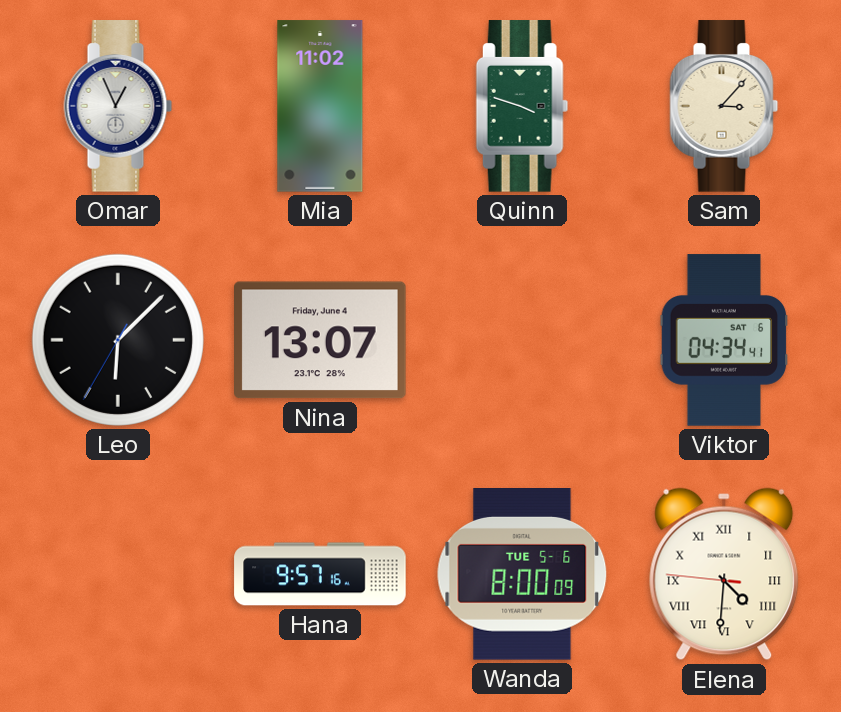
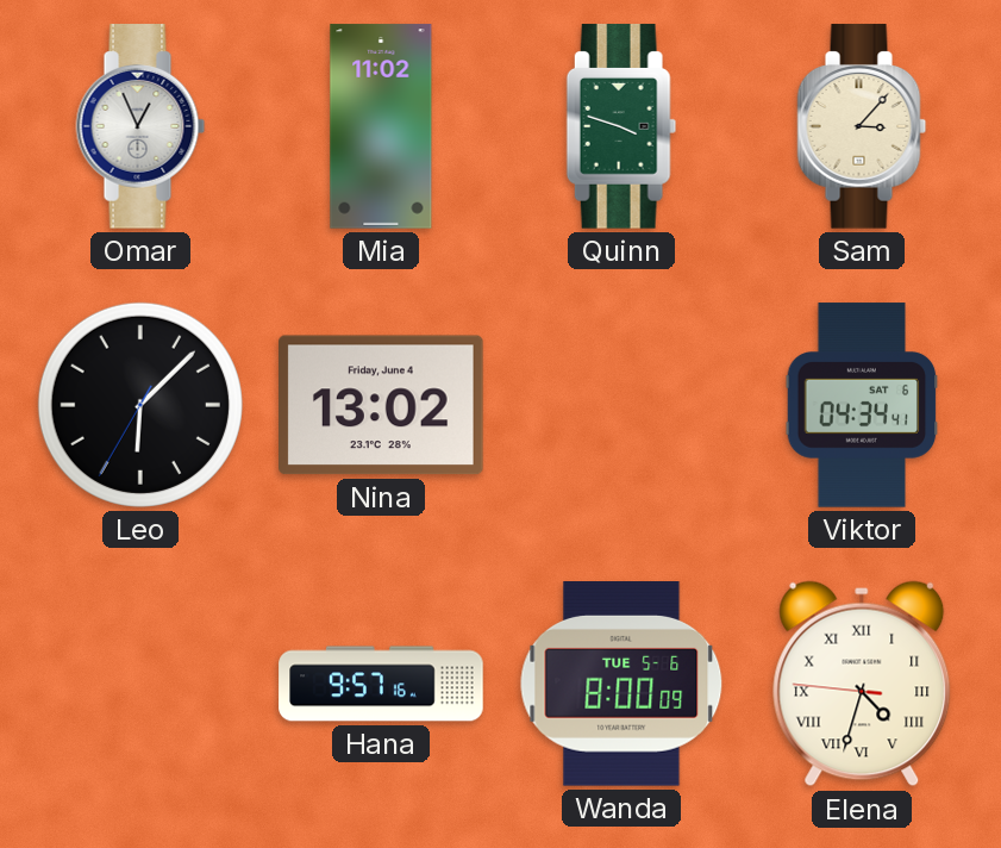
Nina: 13:07 -> 13:02 (382, 405)
Elena: 4:30 -> 4:32 (862, 684)
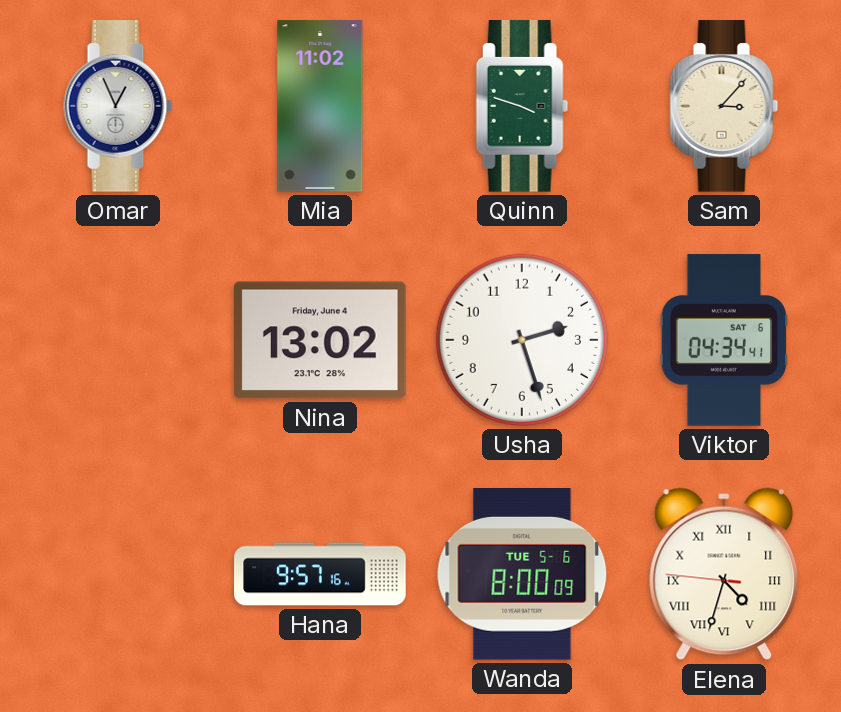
Leo: 6:07 -> none (140, 405)
Usha: none -> 2:27 (522, 340)
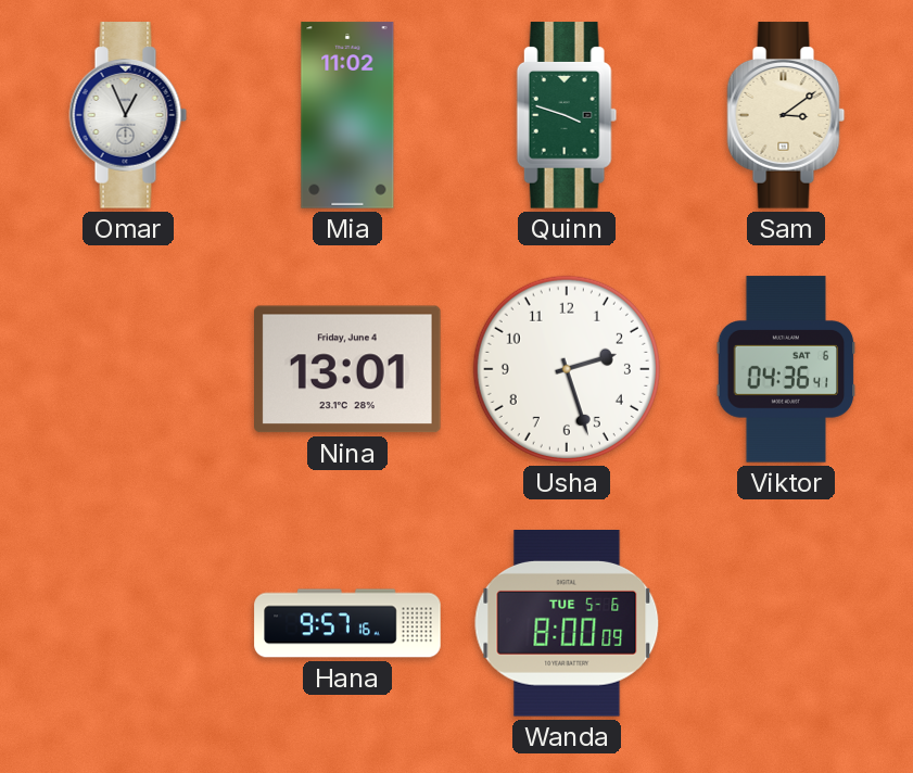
Sam: 3:07 -> 3:09 (786, 115)
Nina: 13:02 -> 13:01 (348, 369)
Viktor: 04:34 -> 04:36 (786, 369)
Elena: 4:32 -> none (724, 574)
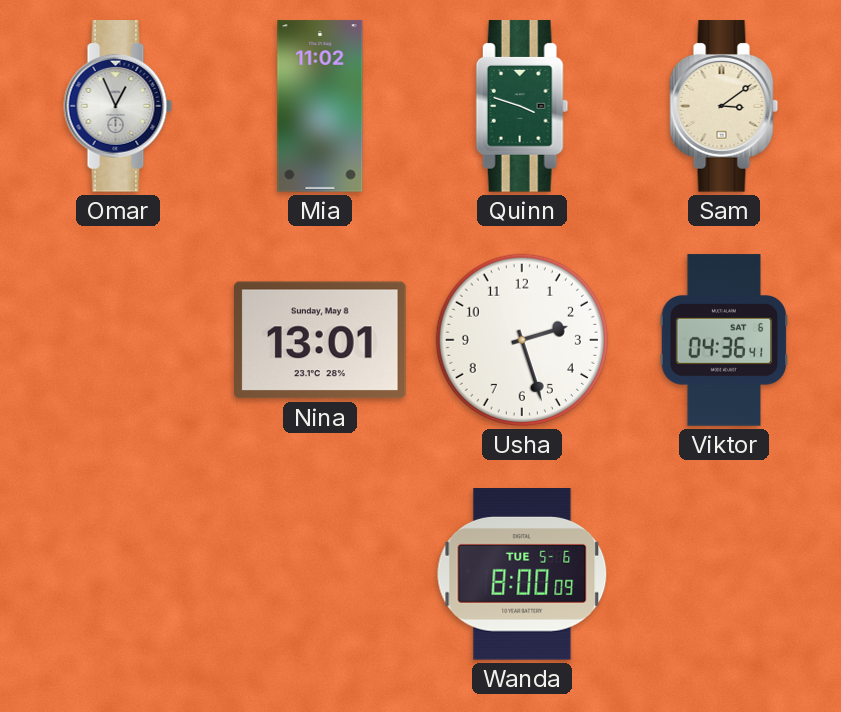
Nina date: Friday, June 4 -> Sunday, May 8 (321, 340)
Hana: 9:57 -> none (347, 623)
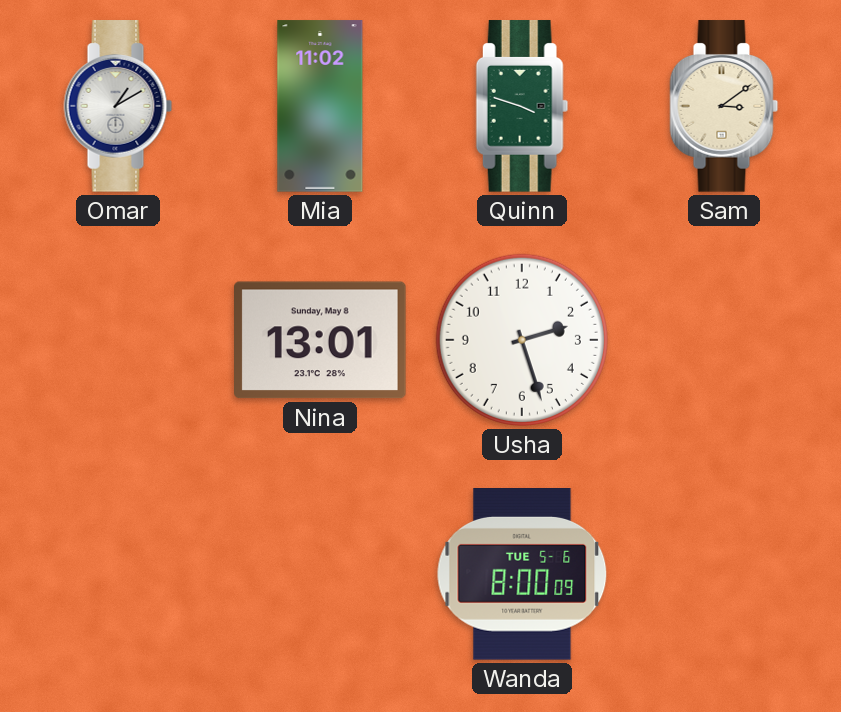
Omar: 12:56 -> 1:10 (118, 106)
Viktor: 04:36 -> none (724, 340)
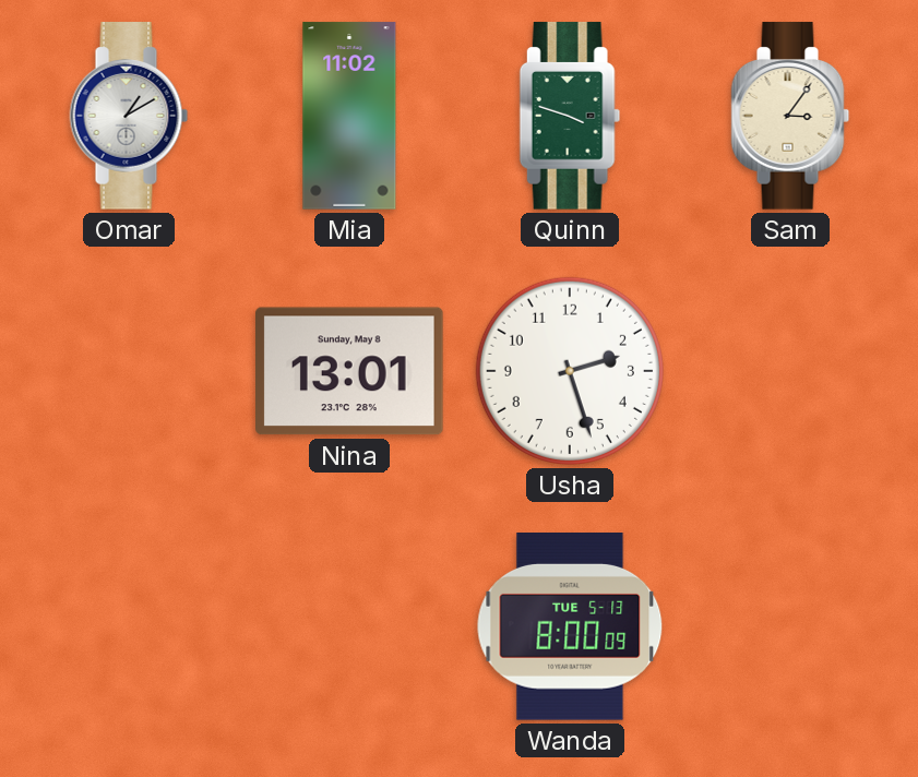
Sam: 3:09 -> 3:06 (790, 116)
Wanda date: TUE 5-6 -> TUE 5-13 (570, 627)
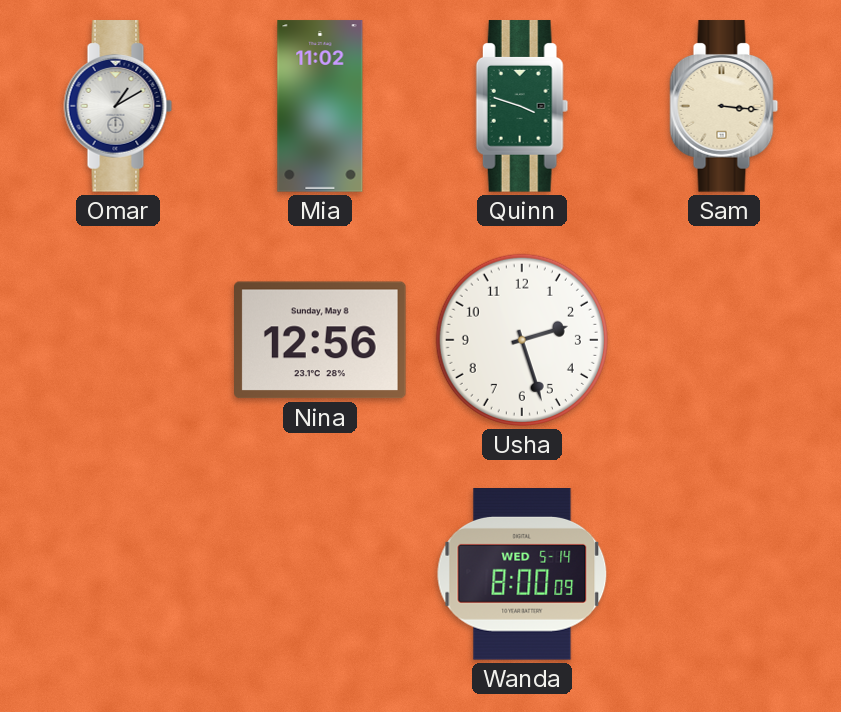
Sam: 3:06 -> 3:16 (724, 106)
Nina: 13:01 -> 12:56 (321, 340)
Wanda date: TUE 5-13 -> WED 5-14 (522, 575)
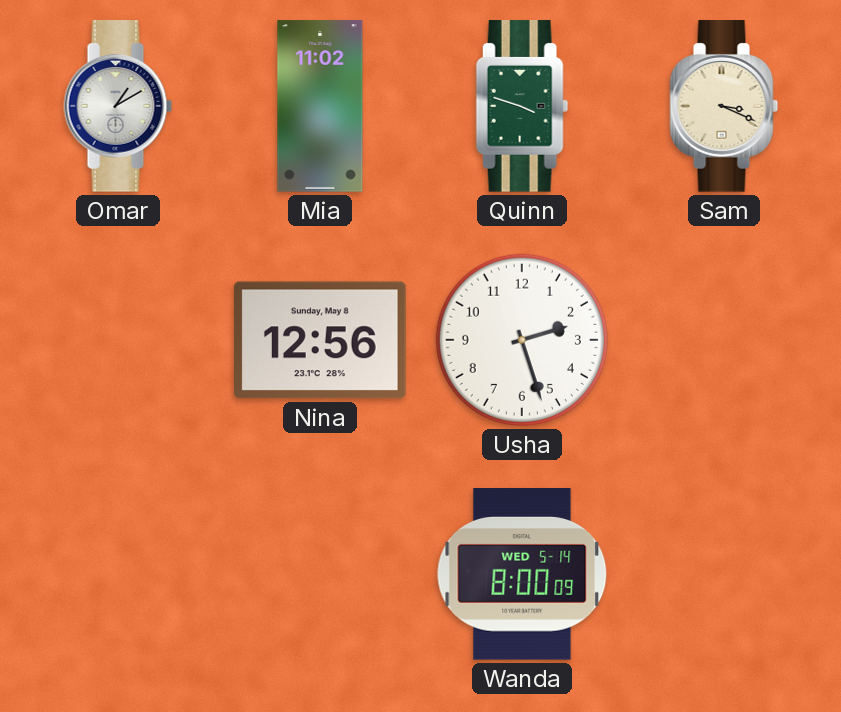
Sam: 3:16 -> 3:19 (724, 106)
